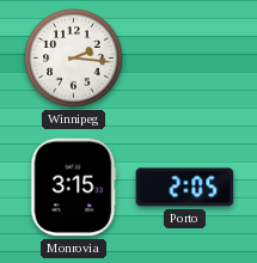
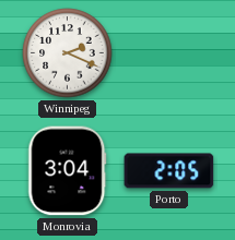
Winnipeg: 2:16 -> 2:19 (68, 53)
Monrovia: 3:15 -> 3:04 (68, 171)
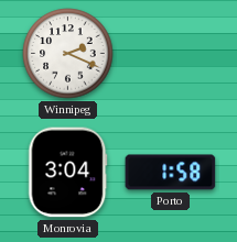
Porto: 2:05 -> 1:58 (171, 173)
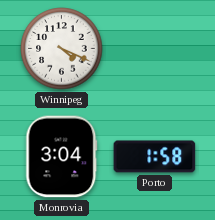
Winnipeg: 2:19 -> 4:19 (62, 49)
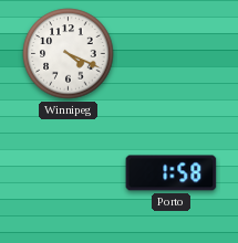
Monrovia: 3:04 -> none (62, 157)
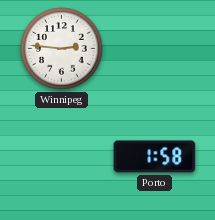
Winnipeg: 4:19 -> 2:46 (62, 49)
